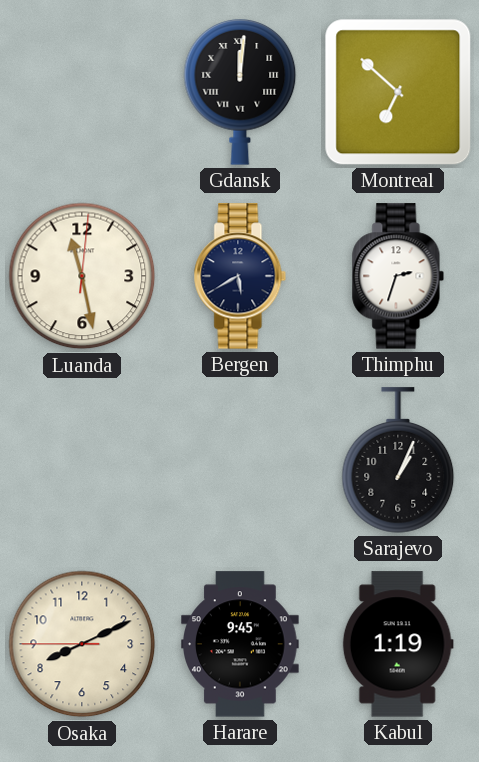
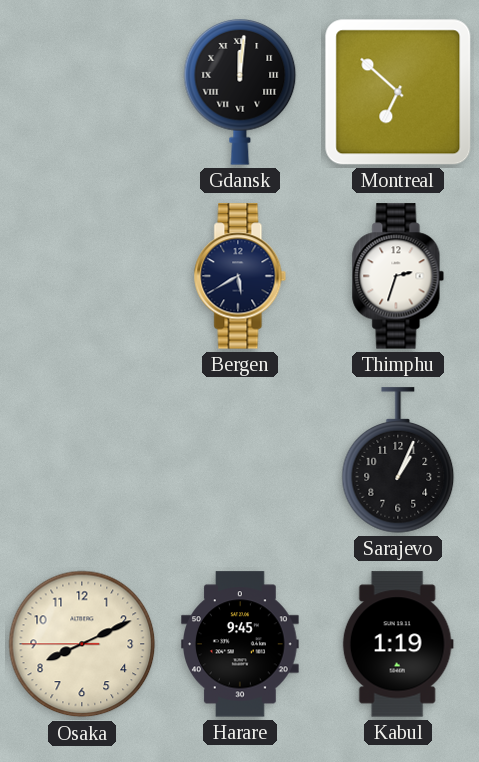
Luanda: 11:28 -> none (82, 276)
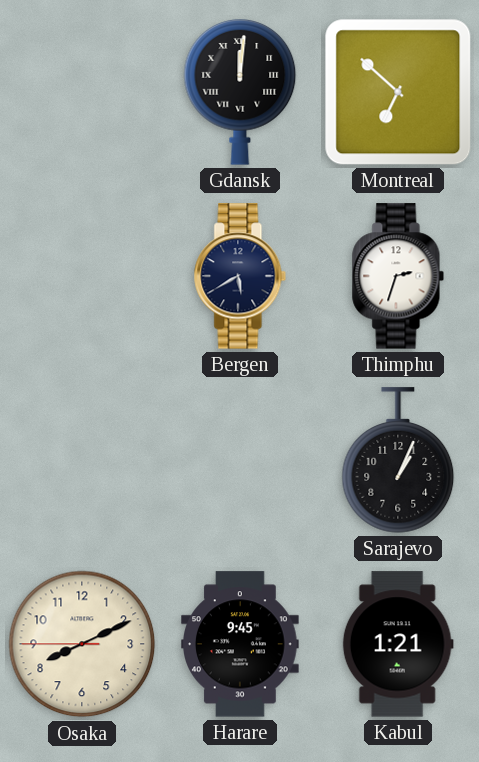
Kabul: 1:19 -> 1:21 (398, 644)
